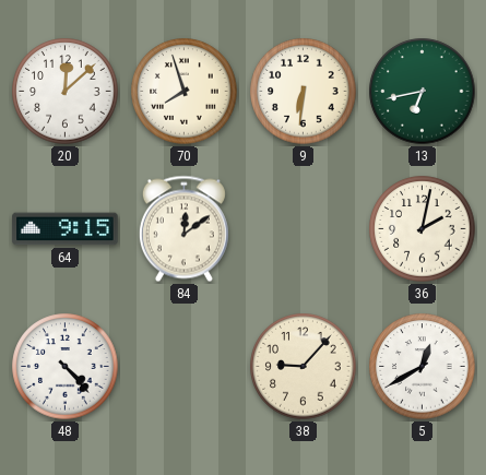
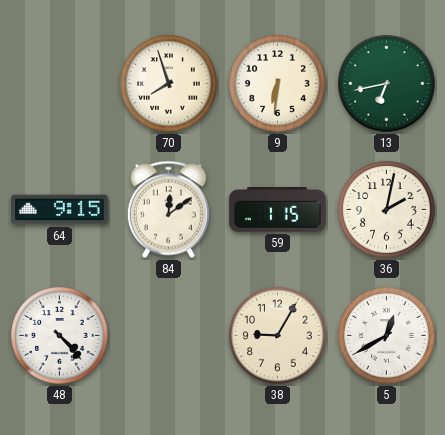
20: 12:08 -> none (66, 92)
59: none -> 1:15 (278, 210)
38: 9:07 -> 9:05 (278, 336)
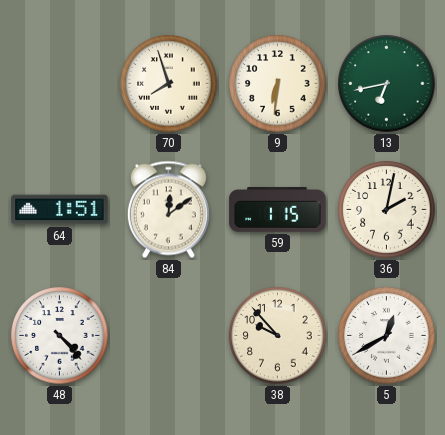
64: 9:15 -> 1:51 (60, 210)
38: 9:05 -> 9:53 (278, 336)
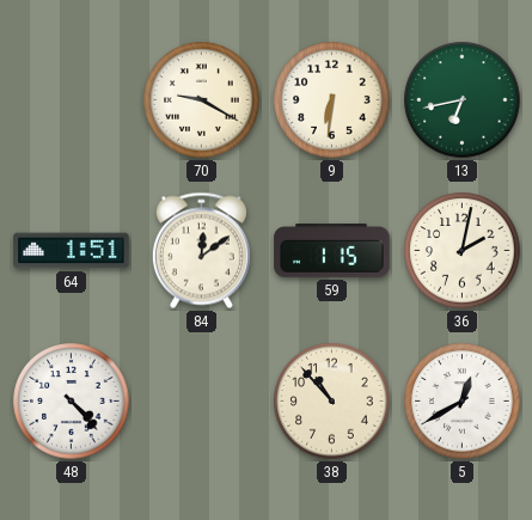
70: 7:57 -> 9:20 (202, 100)
38: 9:53 -> 10:53 (332, 402)
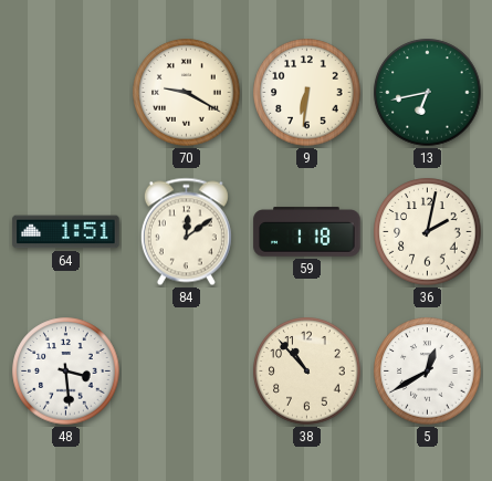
59: 1:15 -> 1:18 (307, 232)
48: 4:23 -> 3:29 (66, 372)
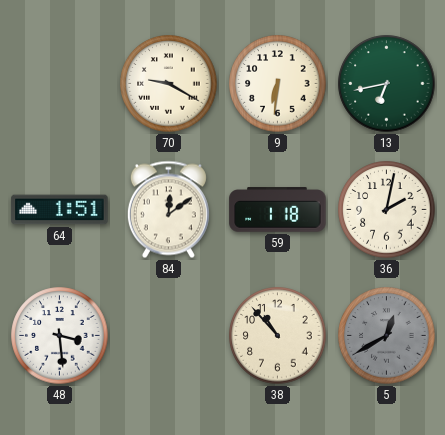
5 dial: white -> grey (387, 336)
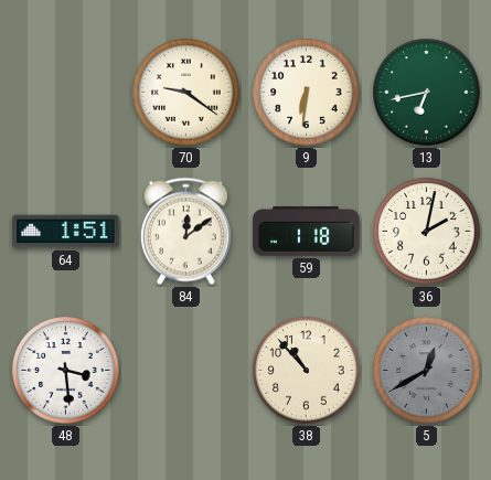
70: 9:20 -> 9:21 (186, 93)
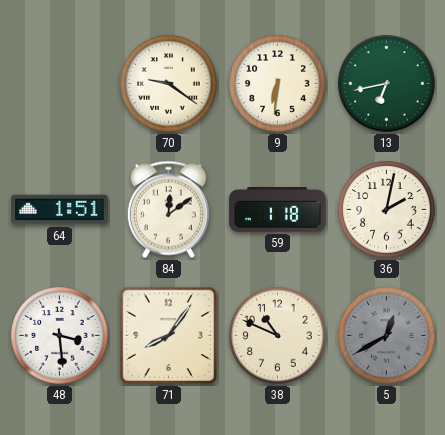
71: none -> 8:06 (169, 336)
38: 10:53 -> 10:49 (278, 336)
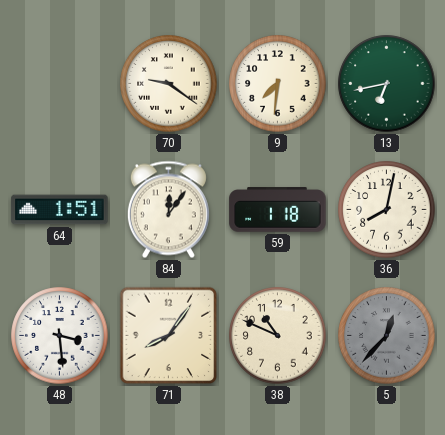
9: 6:31 -> 7:31 (278, 84)
84: 12:09 -> 12:06 (168, 210)
36: 2:02 -> 8:02 (387, 210)
5: 12:40 -> 12:37 (387, 336)
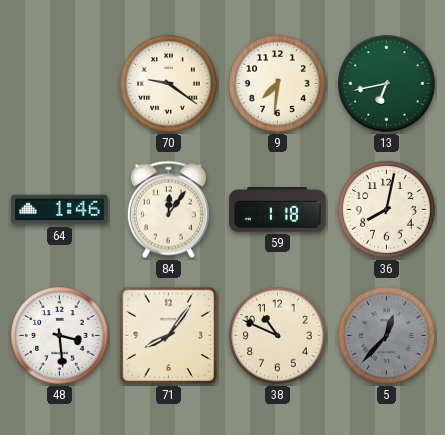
64: 1:51 -> 1:46 (60, 210)
